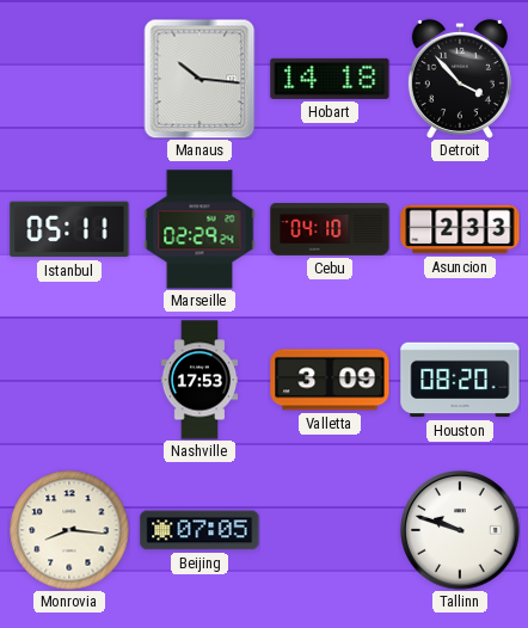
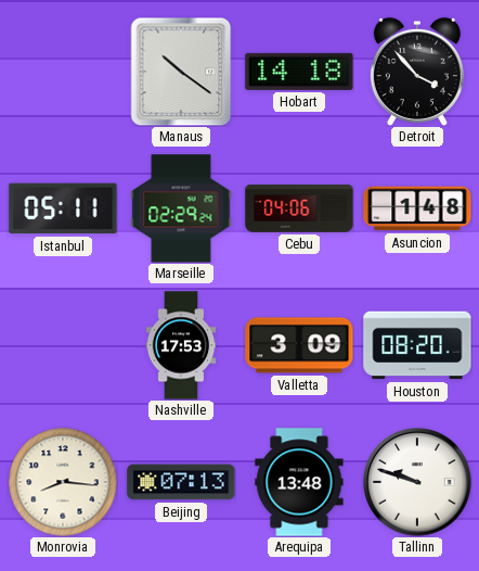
Manaus: 10:16 -> 10:21 (181, 72)
Cebu: 04:10 -> 04:06 (299, 208)
Asuncion: 2:33 -> 1:48 (417, 208)
Beijing: 07:05 -> 07:13 (181, 482)
Arequipa: none -> 13:48 (299, 482)
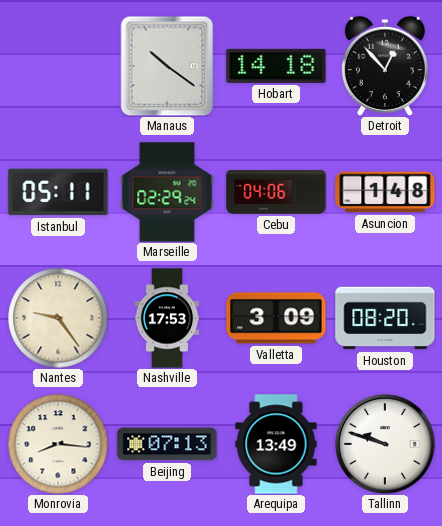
Detroit: 3:53 -> 12:53 (385, 66)
Nantes: none -> 9:24 (58, 318)
Arequipa: 13:48 -> 13:49 (276, 444)
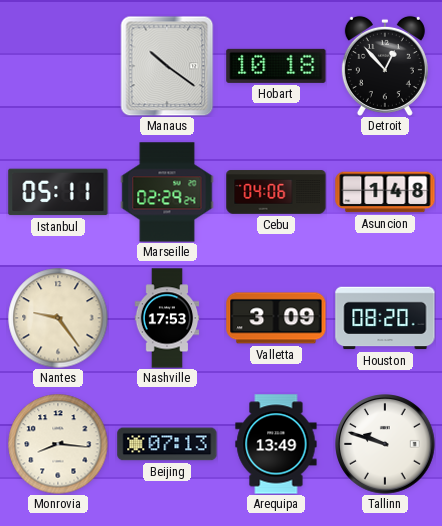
Hobart: 14:18 -> 10:18 (276, 66)
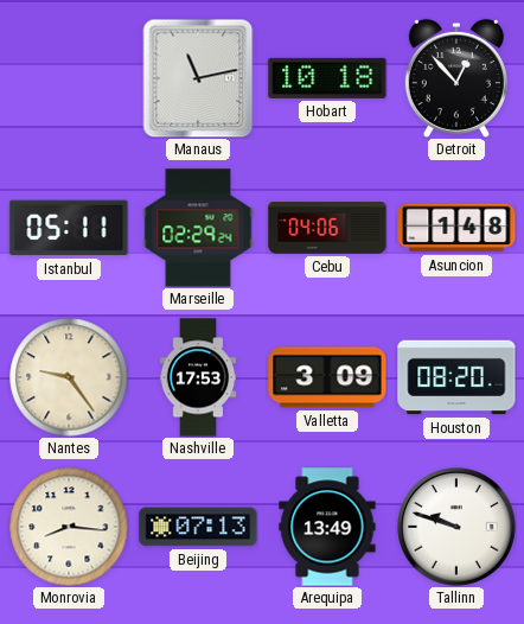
Manaus: 10:21 -> 11:13 (198, 78)
